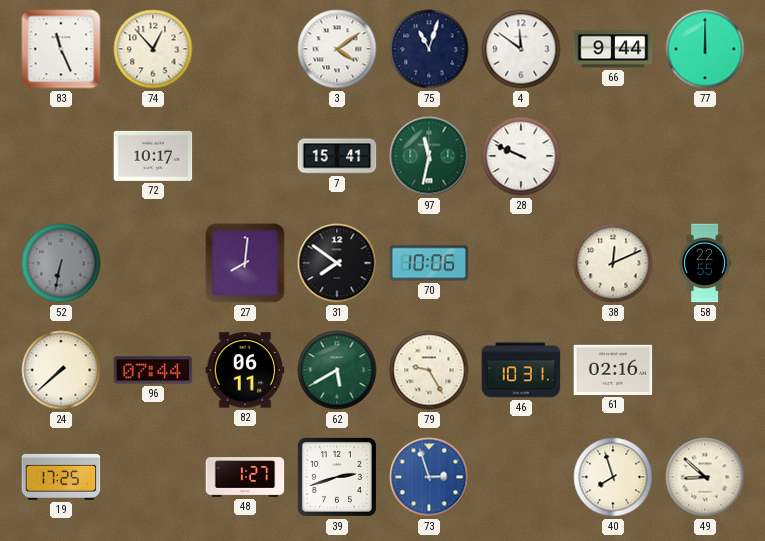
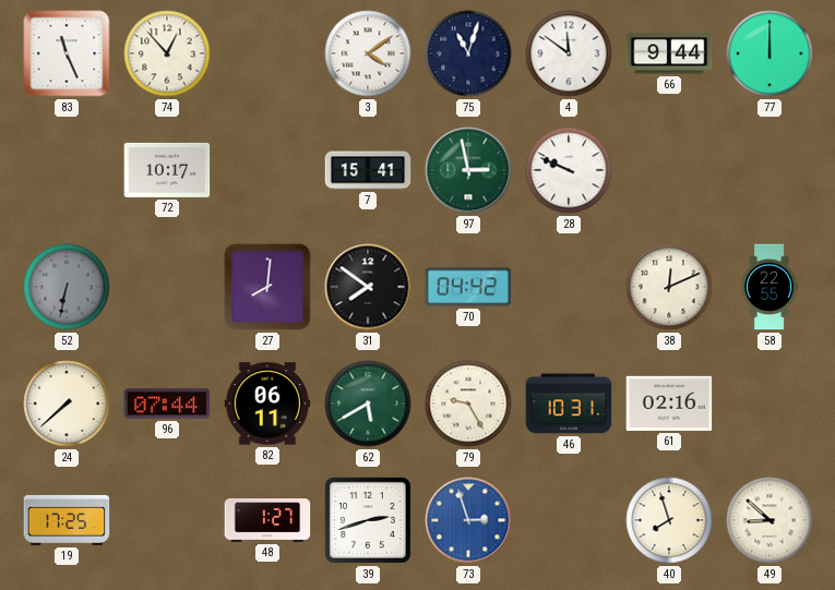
97: 11:32 -> 2:58 (468, 170)
70: 10:06 -> 04:42 (468, 287)
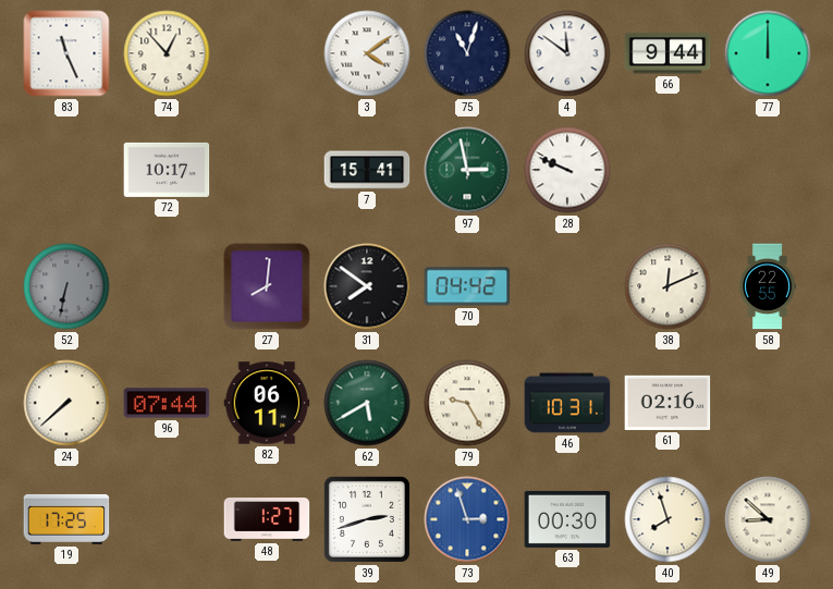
63: none -> 00:30 (567, 519)
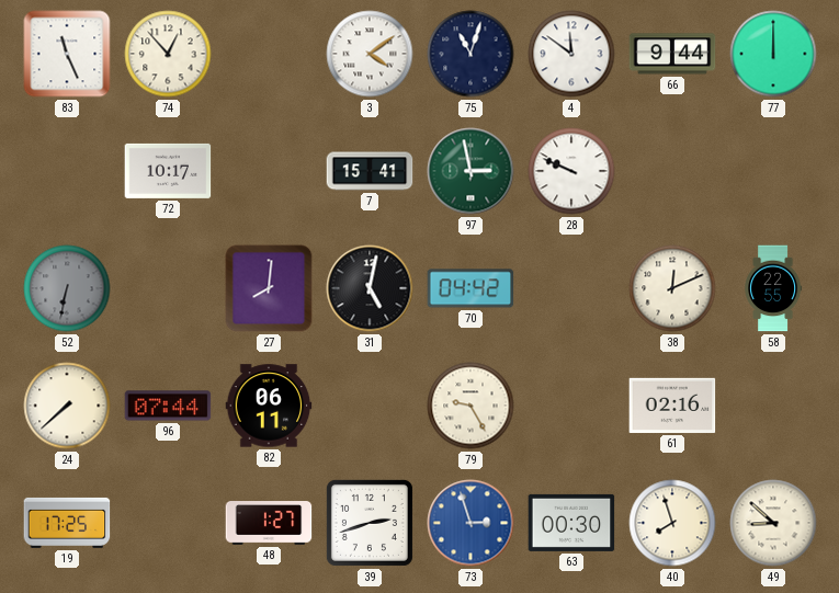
31: 7:51 -> 5:02 (370, 288)
62: 5:40 -> none (367, 403)
46: 10:31 -> none (567, 403)
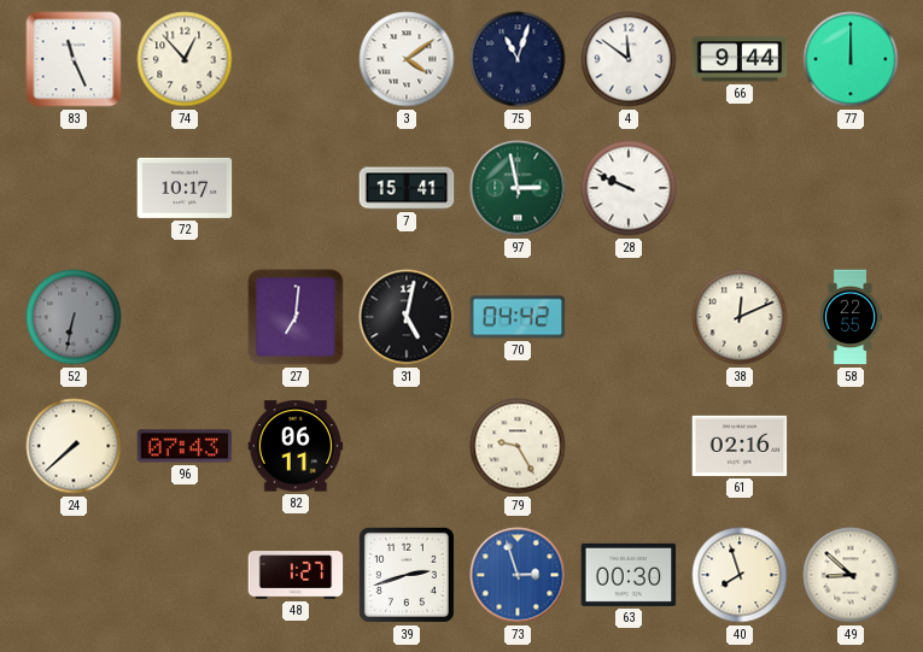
27: 8:01 -> 7:01 (296, 317)
96: 07:44 -> 07:43 (185, 446)
19: 17:25 -> none (67, 523)
